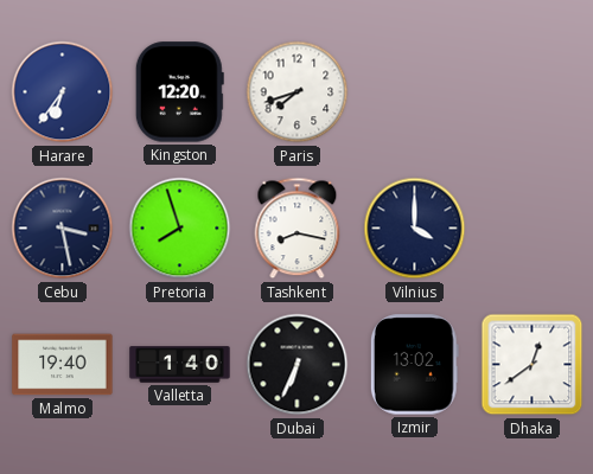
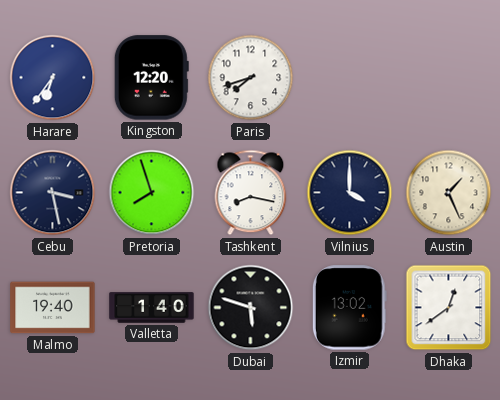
Austin: none -> 1:26 (449, 193)
Dubai: 6:34 -> 5:48 (251, 308)
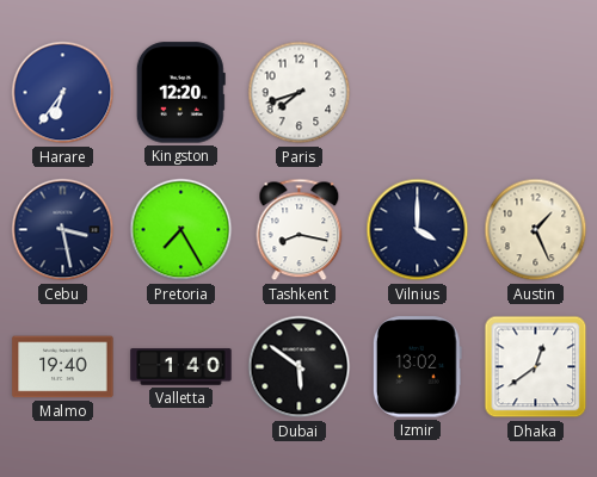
Pretoria: 7:57 -> 7:25 (181, 230)
Dubai: 5:48 -> 5:51 (300, 367)
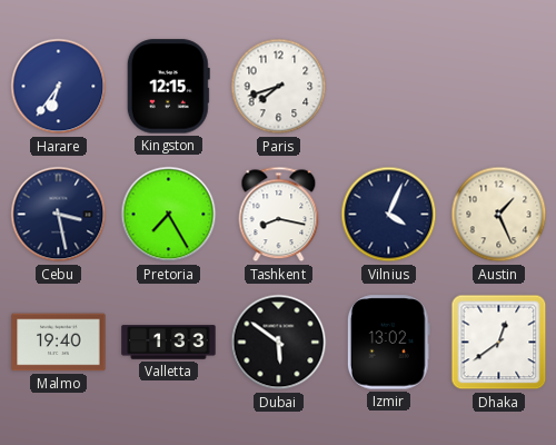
Kingston: 12:20 -> 12:15 (168, 87)
Vilnius: 4:00 -> 4:04 (389, 215)
Valletta: 1:40 -> 1:33 (169, 343)
